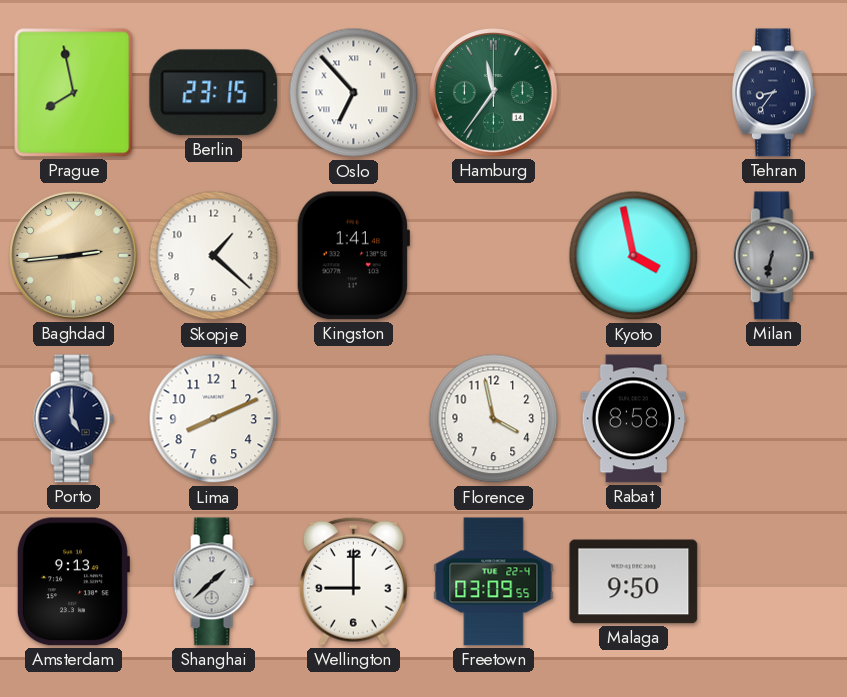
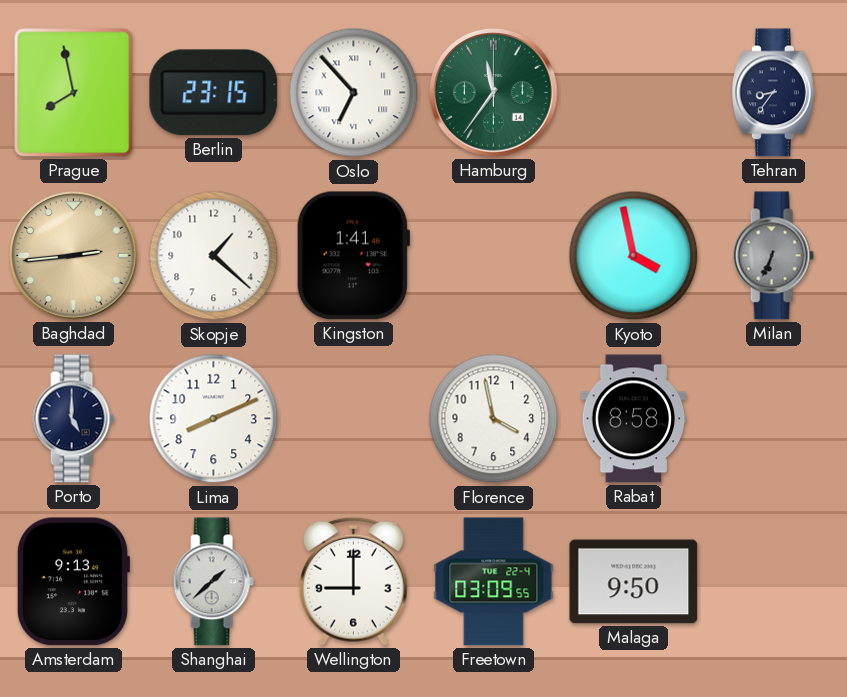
Milan: 6:32 -> 6:34 (773, 256)
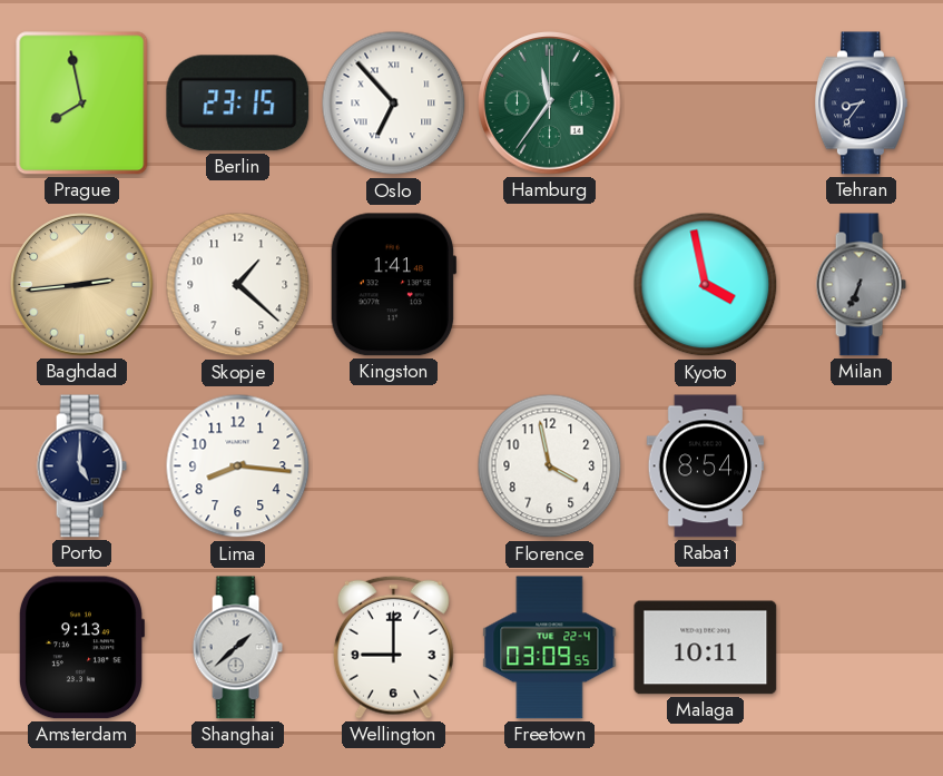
Lima: 8:11 -> 8:16 (238, 466)
Rabat: 8:58 -> 8:54 (706, 466)
Malaga: 9:50 -> 10:11 (706, 648)
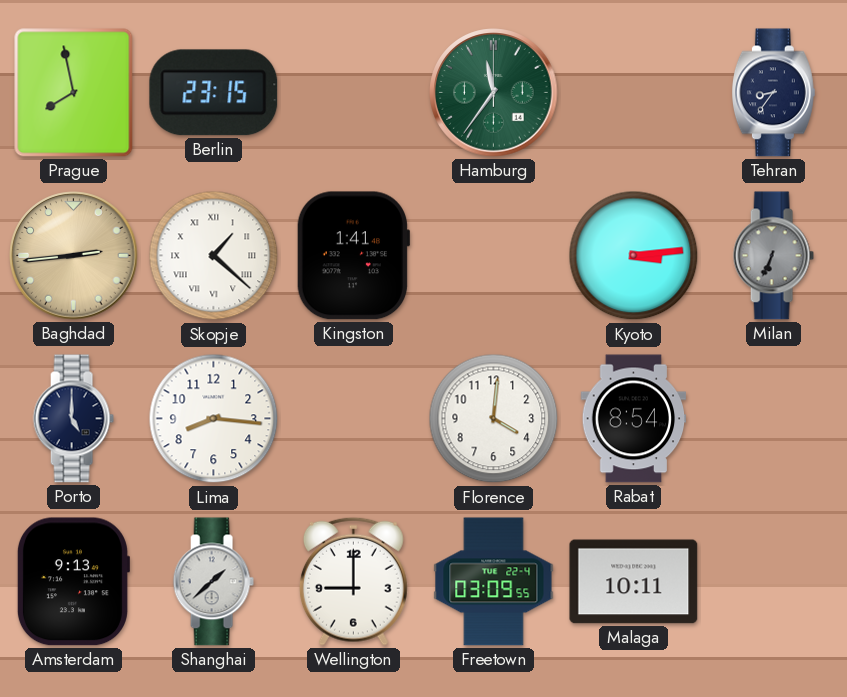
Oslo: 6:53 -> none (394, 104)
Skopje numerals: Arabic -> Roman (214, 256)
Kyoto: 3:58 -> 3:14 (634, 256)
Florence: 3:58 -> 4:01 (494, 419)
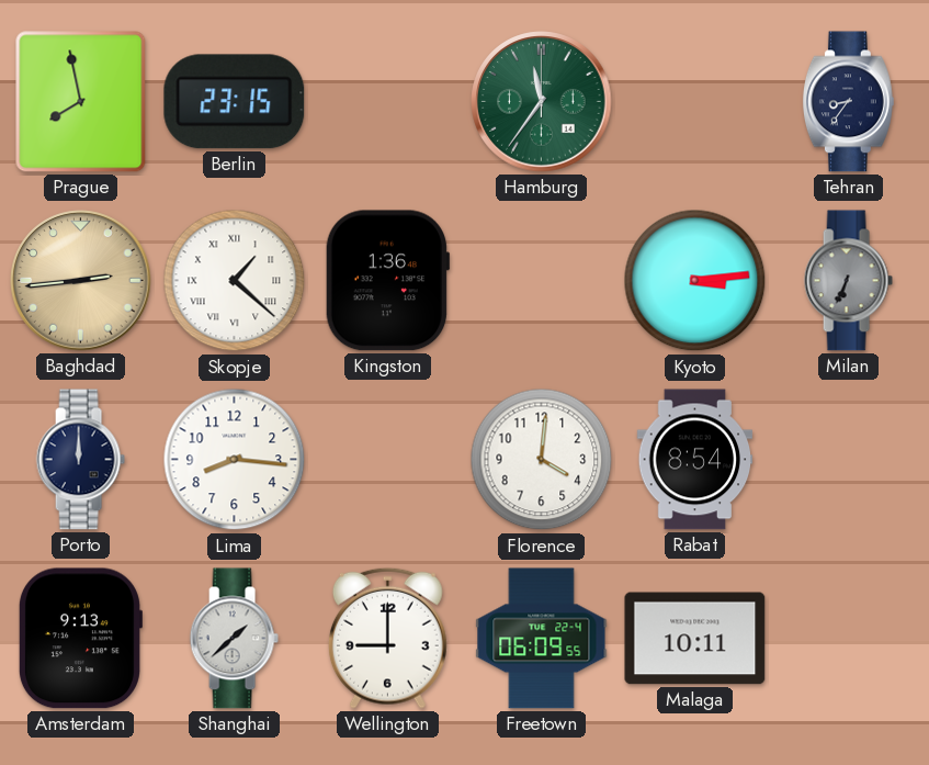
Kingston: 1:41 -> 1:36 (387, 281)
Porto: 5:00 -> 12:00 (80, 460)
Freetown: 03:09 -> 06:09 (542, 639)
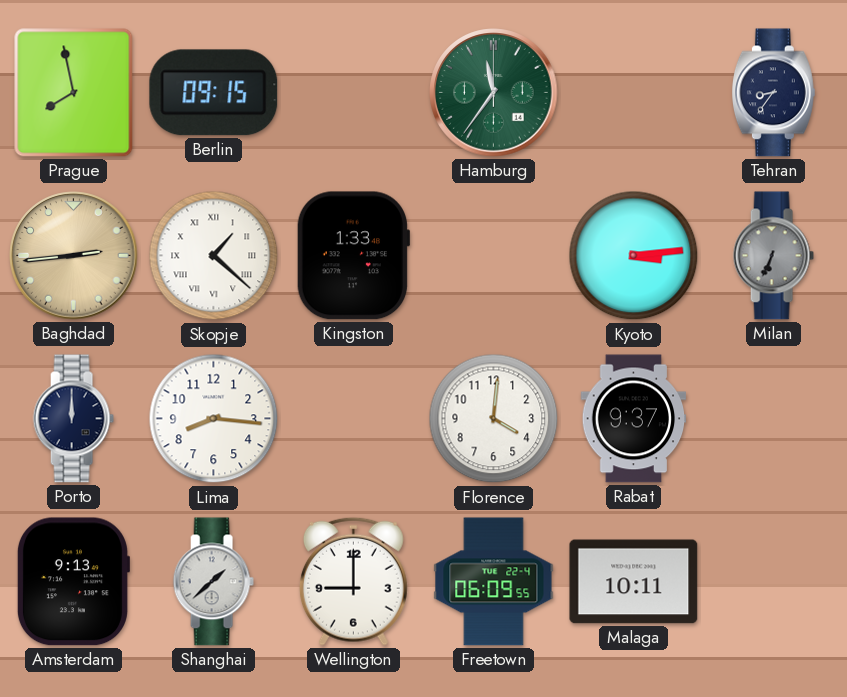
Berlin: 23:15 -> 09:15 (214, 93)
Kingston: 1:36 -> 1:33 (353, 256)
Rabat: 8:54 -> 9:37 (634, 419)
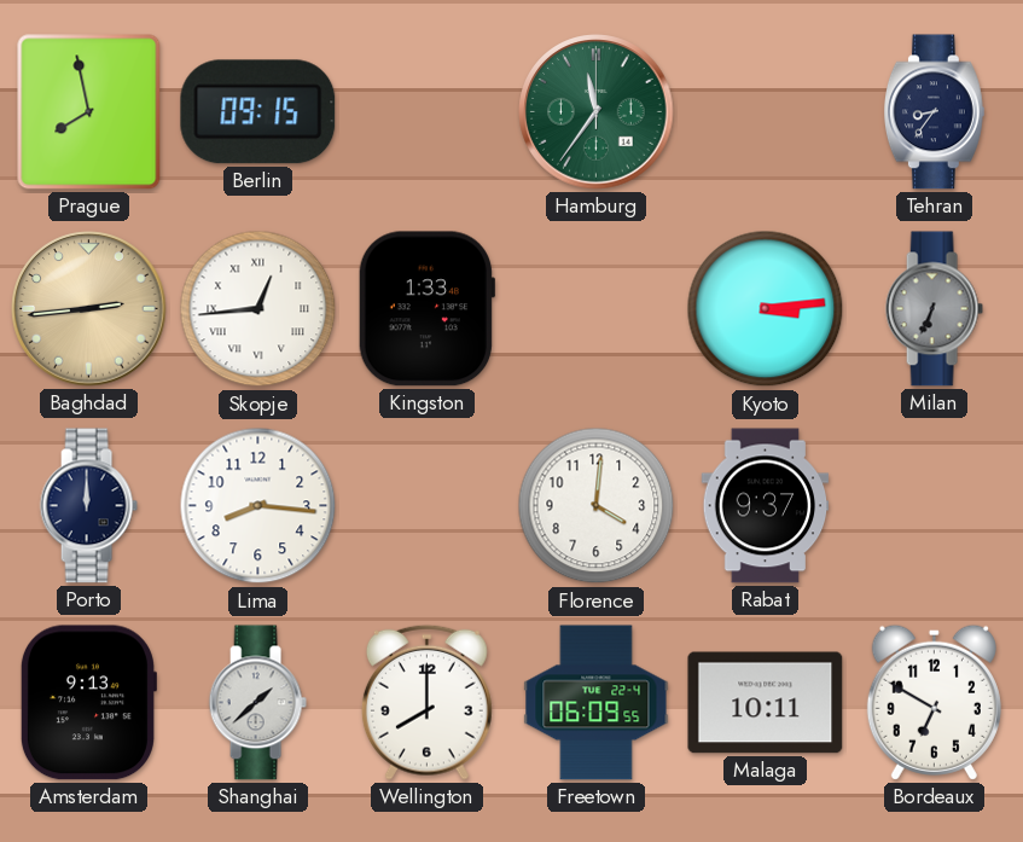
Skopje: 1:22 -> 12:44 (258, 309)
Wellington: 9:00 -> 8:00 (426, 702)
Bordeaux: none -> 6:50 (934, 702)
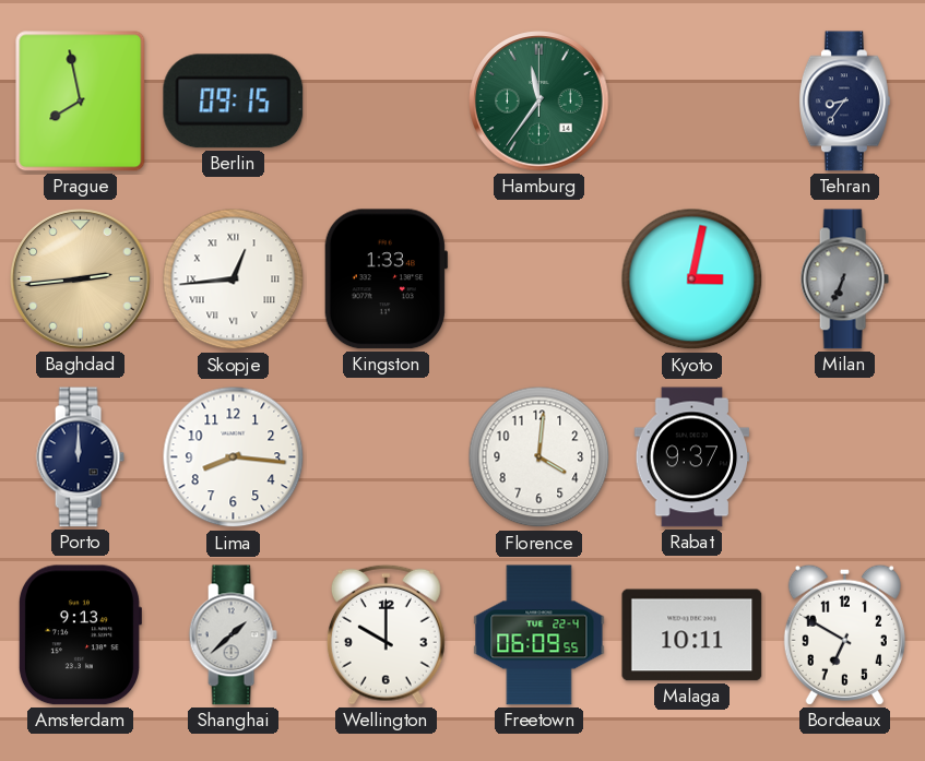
Kyoto: 3:14 -> 3:02 (692, 280)
Wellington: 8:00 -> 10:00 (386, 634)
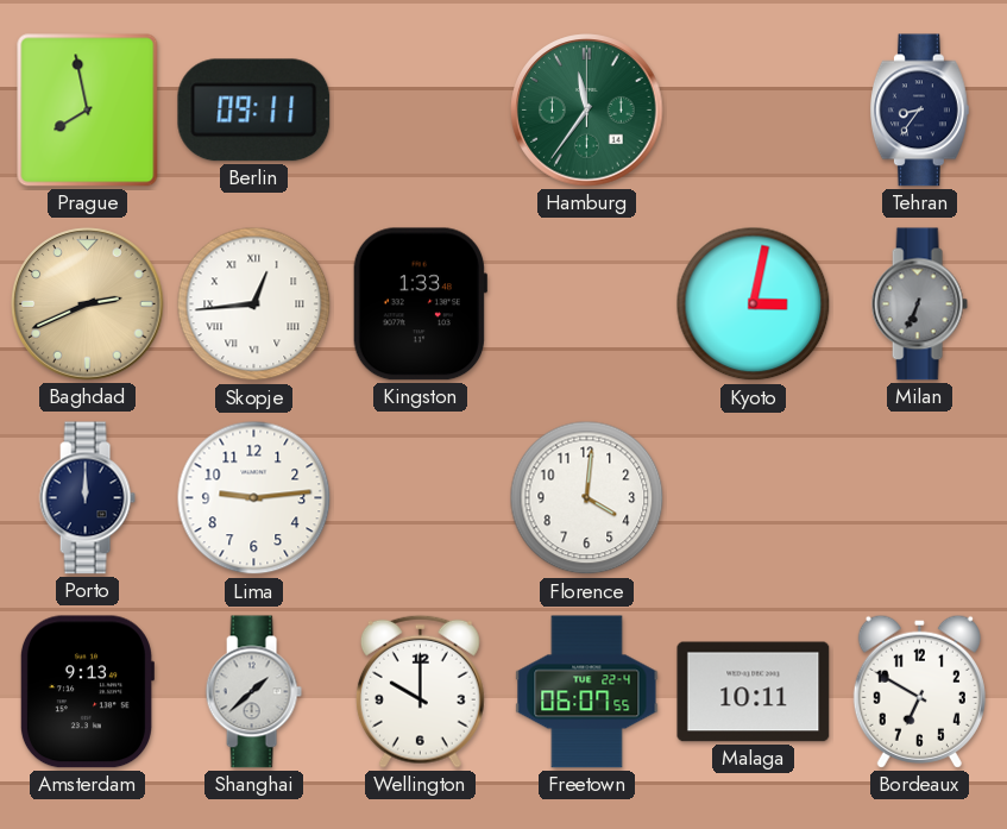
Berlin: 09:15 -> 09:11 (254, 111)
Baghdad: 2:44 -> 2:41 (88, 304)
Lima: 8:16 -> 9:14 (254, 498)
Rabat: 9:37 -> none (692, 457)
Freetown: 06:09 -> 06:07 (587, 692)
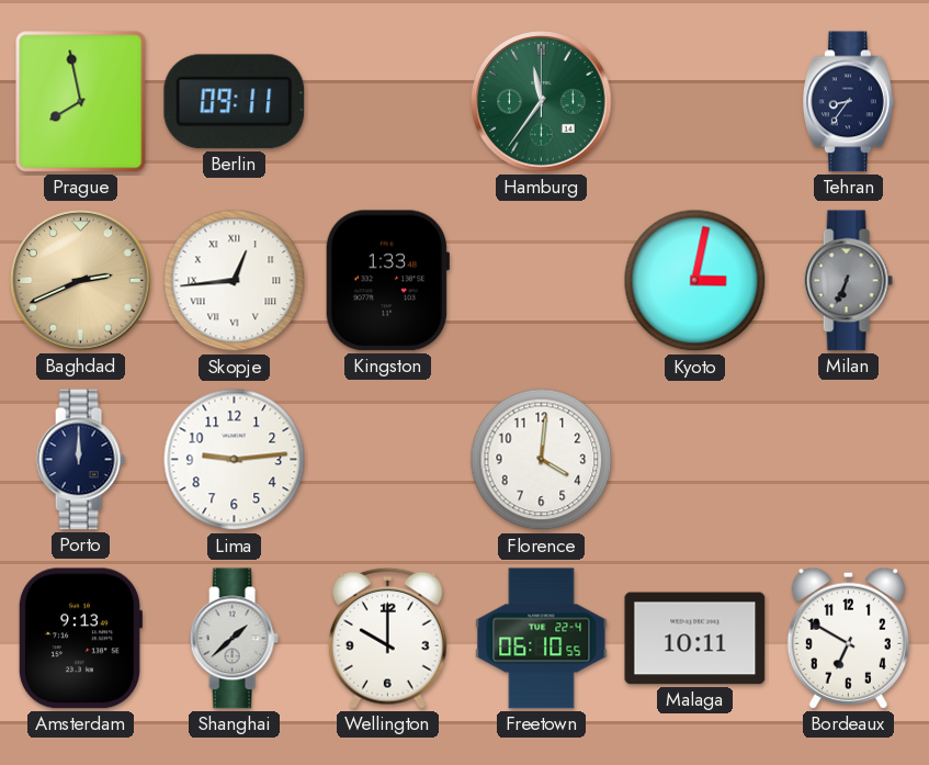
Freetown: 06:07 -> 06:10 (542, 639)
